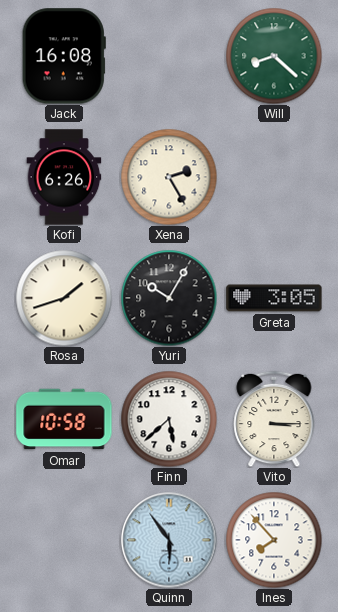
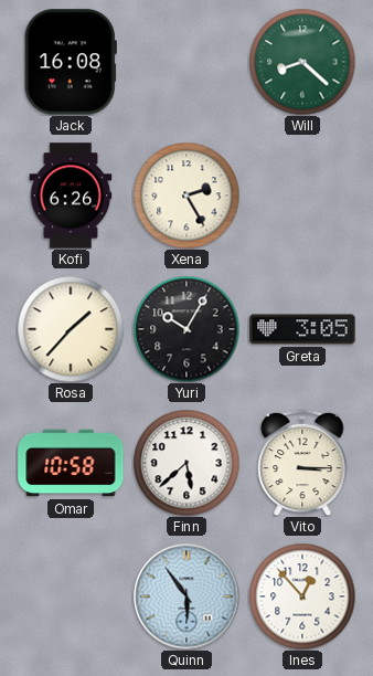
Rosa: 1:42 -> 1:37 (71, 329)
Ines: 7:53 -> 12:53 (302, 596)
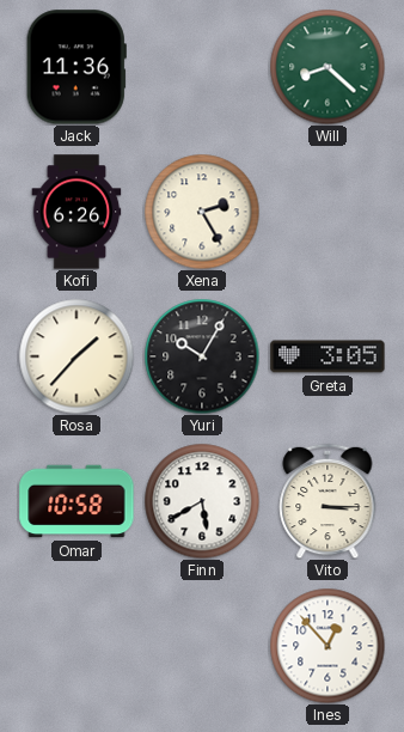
Jack: 16:08 -> 11:36 (76, 67)
Finn: 5:38 -> 5:40 (202, 501)
Quinn: 5:54 -> none (186, 596)
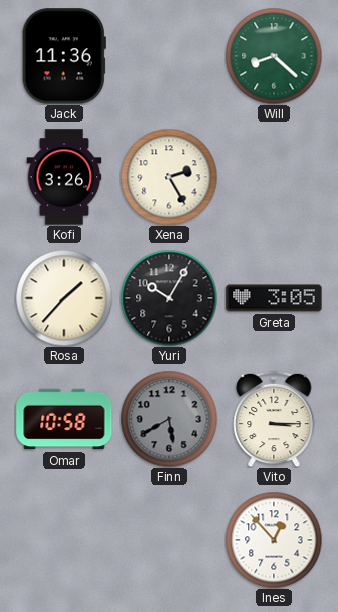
Kofi: 6:26 -> 3:26 (64, 177)
Finn dial: white -> grey (169, 419)
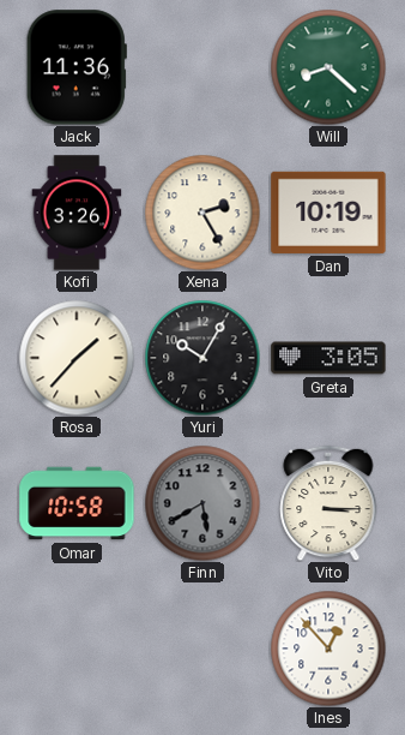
Dan: none -> 10:19 (328, 213)
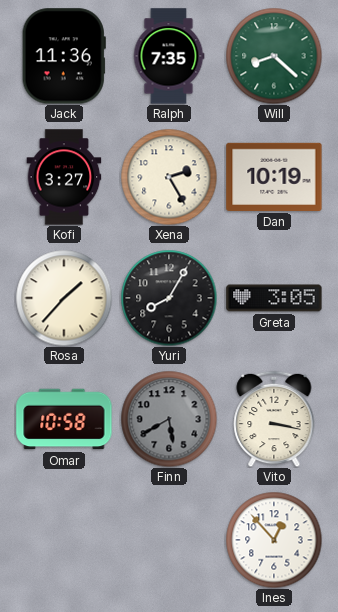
Ralph: none -> 7:35 (169, 56)
Kofi: 3:26 -> 3:27 (64, 177)
Yuri: 10:05 -> 8:05 (169, 298)
Vito: 3:15 -> 3:17 (274, 419)
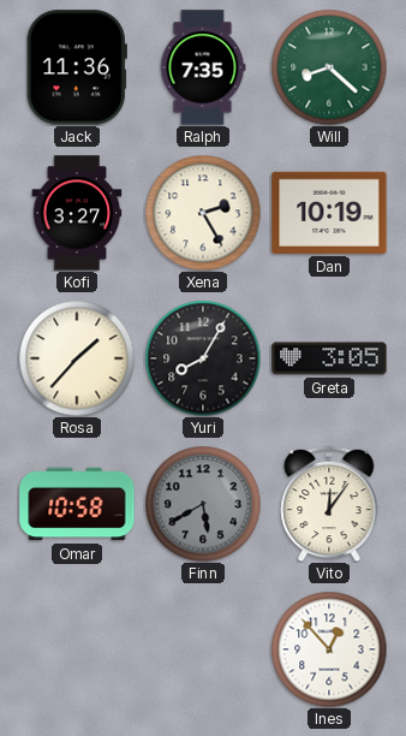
Vito: 3:17 -> 12:06 (329, 504)
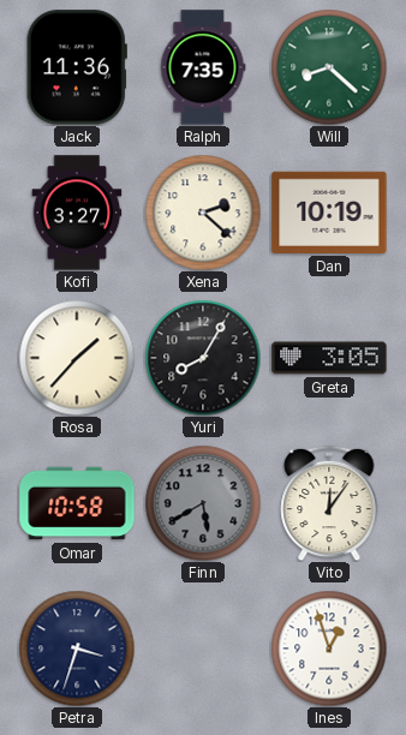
Xena: 2:25 -> 2:22 (203, 213)
Petra: none -> 3:33 (77, 649)
Ines: 12:53 -> 12:57 (329, 649)
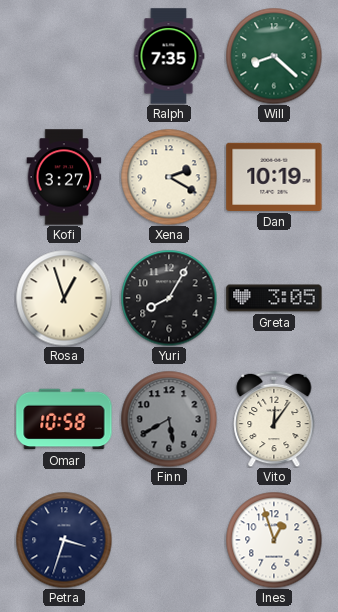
Jack: 11:36 -> none (77, 67)
Xena: 2:22 -> 2:20 (169, 177)
Rosa: 1:37 -> 12:57 (64, 298)
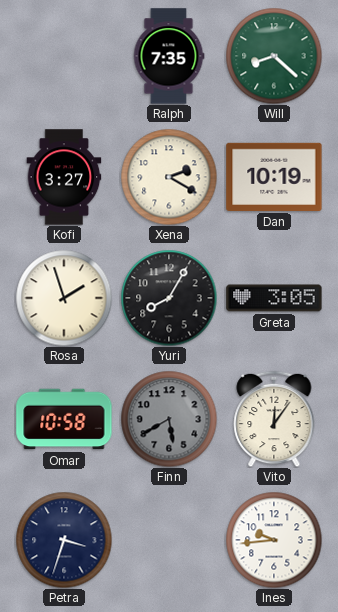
Rosa: 12:57 -> 1:57 (64, 298)
Ines: 12:57 -> 9:44 (274, 540)
